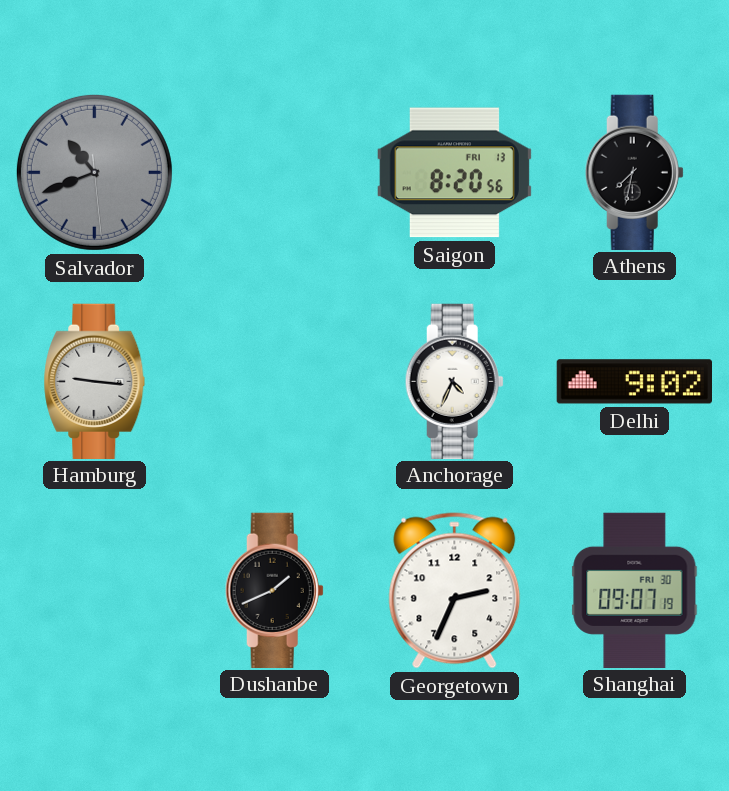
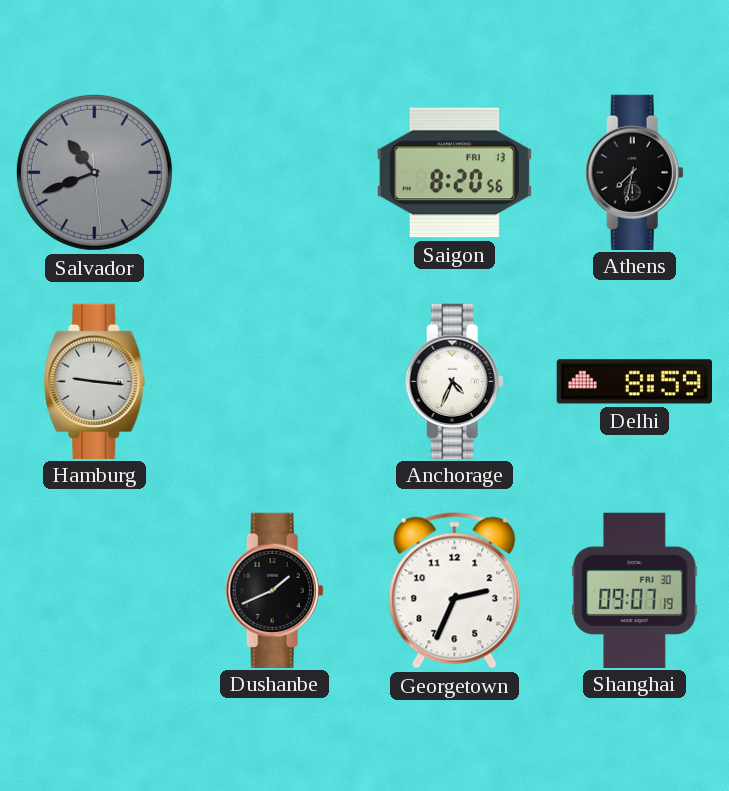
Delhi: 9:02 -> 8:59 (634, 382)
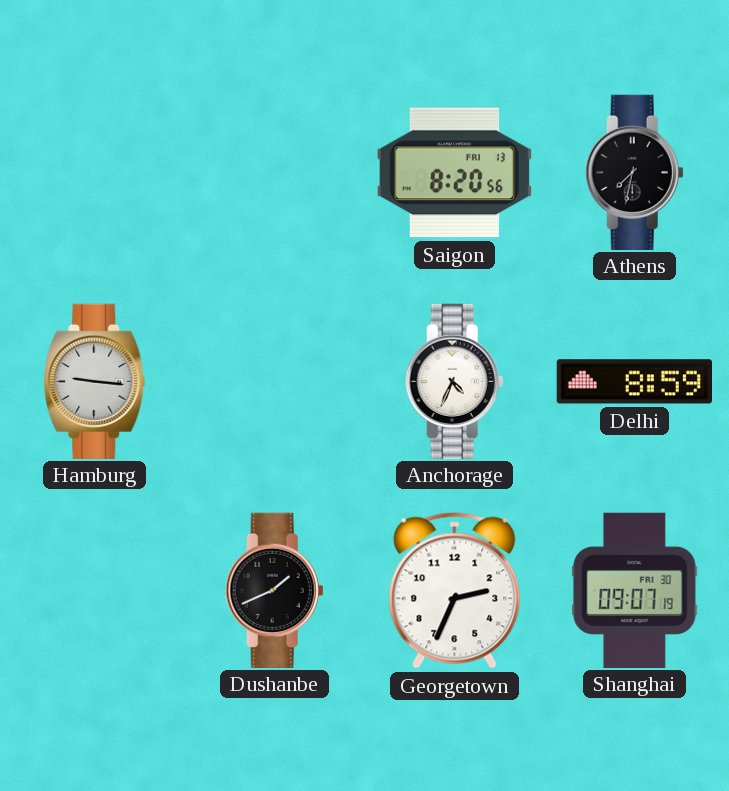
Salvador: 10:41 -> none (94, 172)
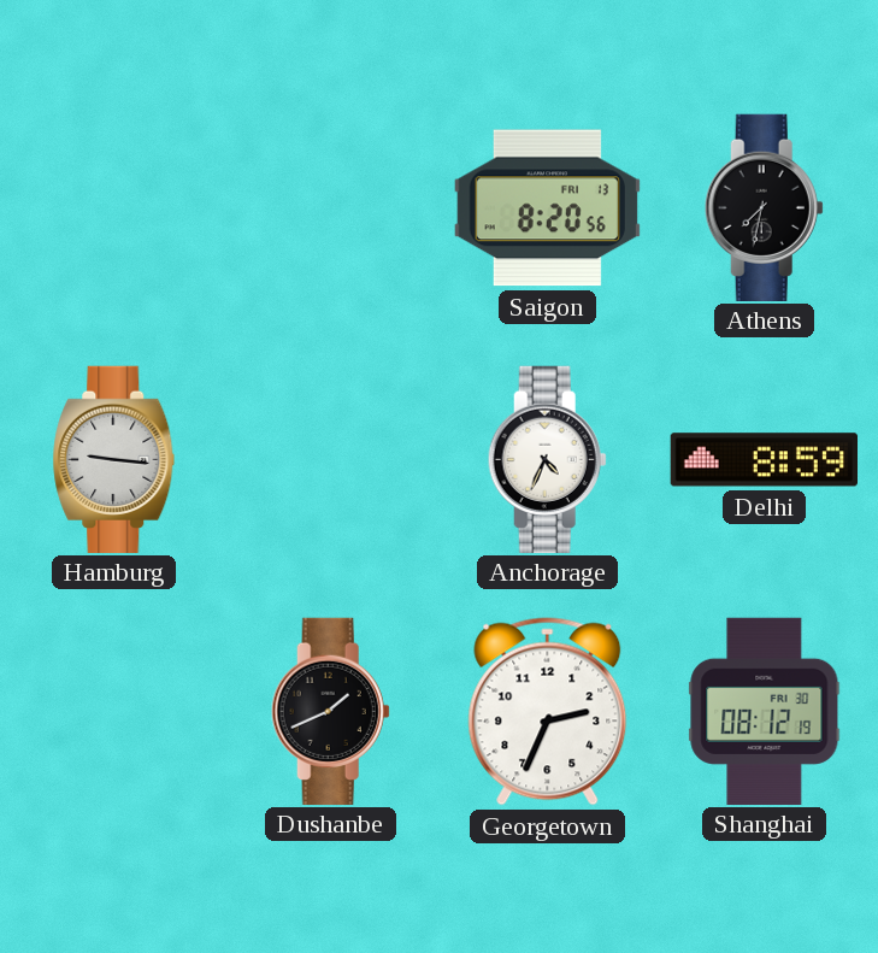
Shanghai: 09:07 -> 08:12 (765, 711)
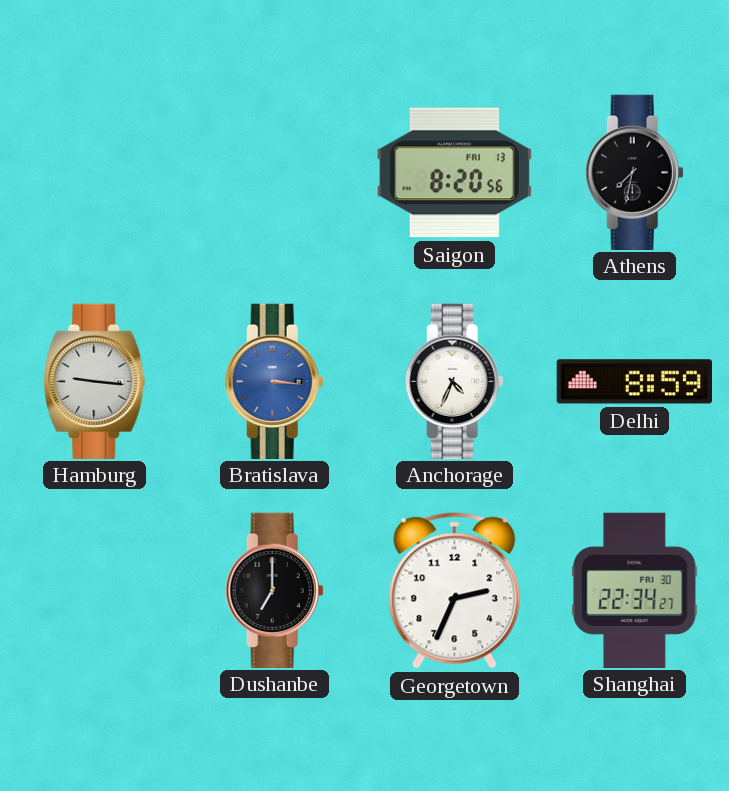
Bratislava: none -> 3:16 (274, 381)
Dushanbe: 1:41 -> 7:00 (274, 590)
Shanghai: 08:12 -> 22:34 (635, 590)
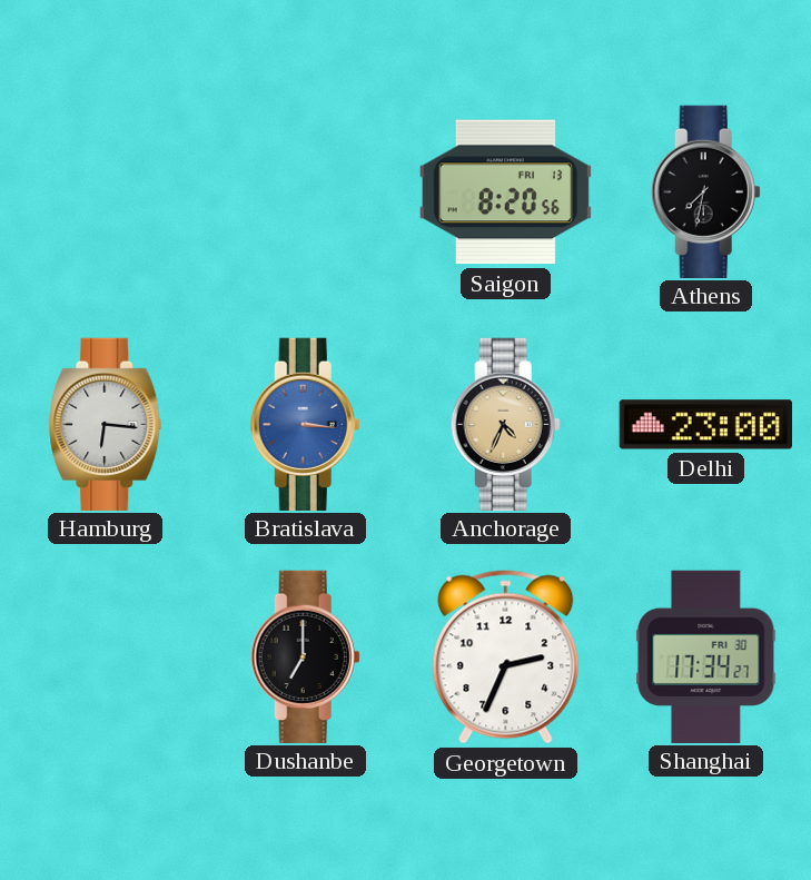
Hamburg: 9:16 -> 6:16 (106, 424)
Anchorage dial: white -> champagne (505, 424)
Delhi: 8:59 -> 23:00 (705, 425)
Shanghai: 22:34 -> 17:34 (706, 656)
